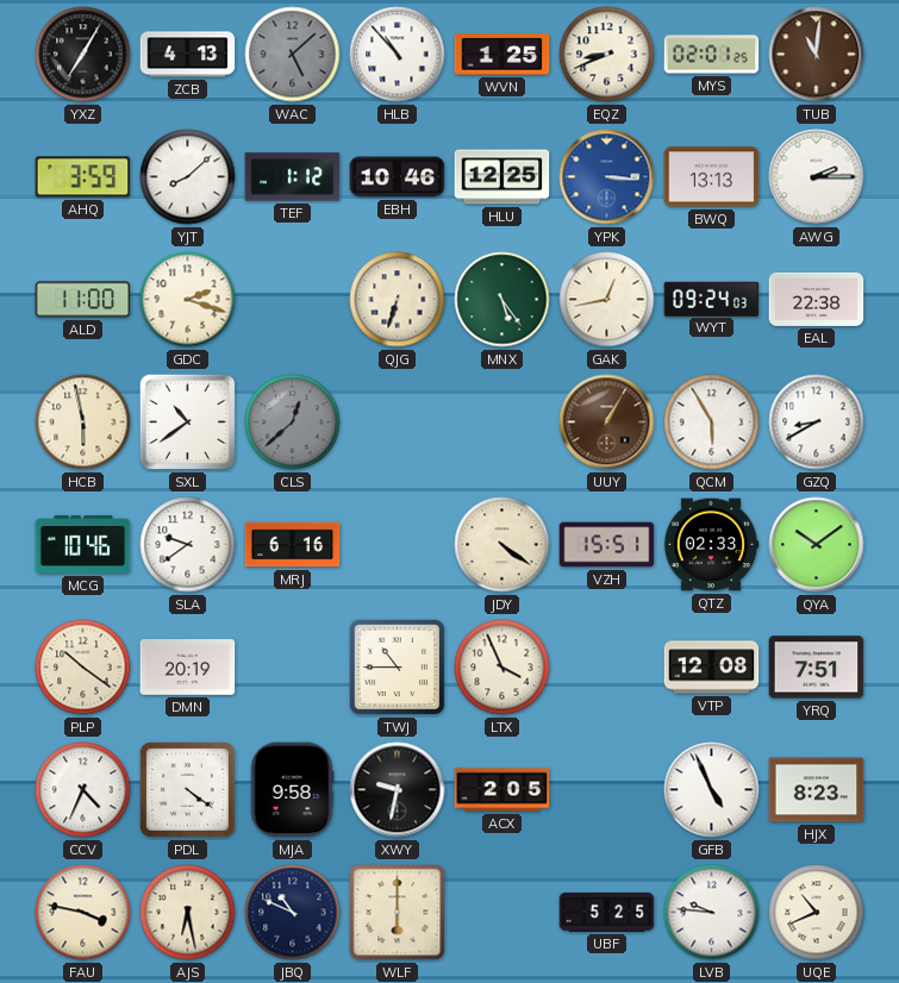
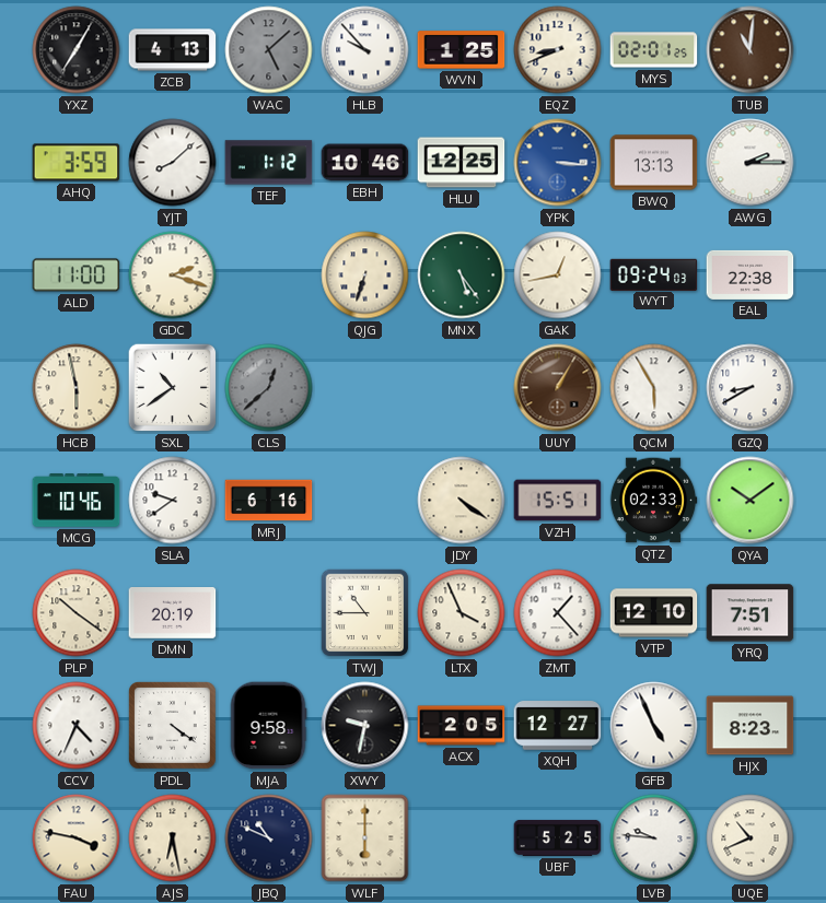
HLB: 10:53 -> 9:53 (365, 50)
ZMT: none -> 1:23 (558, 613)
VTP: 12:08 -> 12:10 (654, 613)
XQH: none -> 12:27 (558, 726)
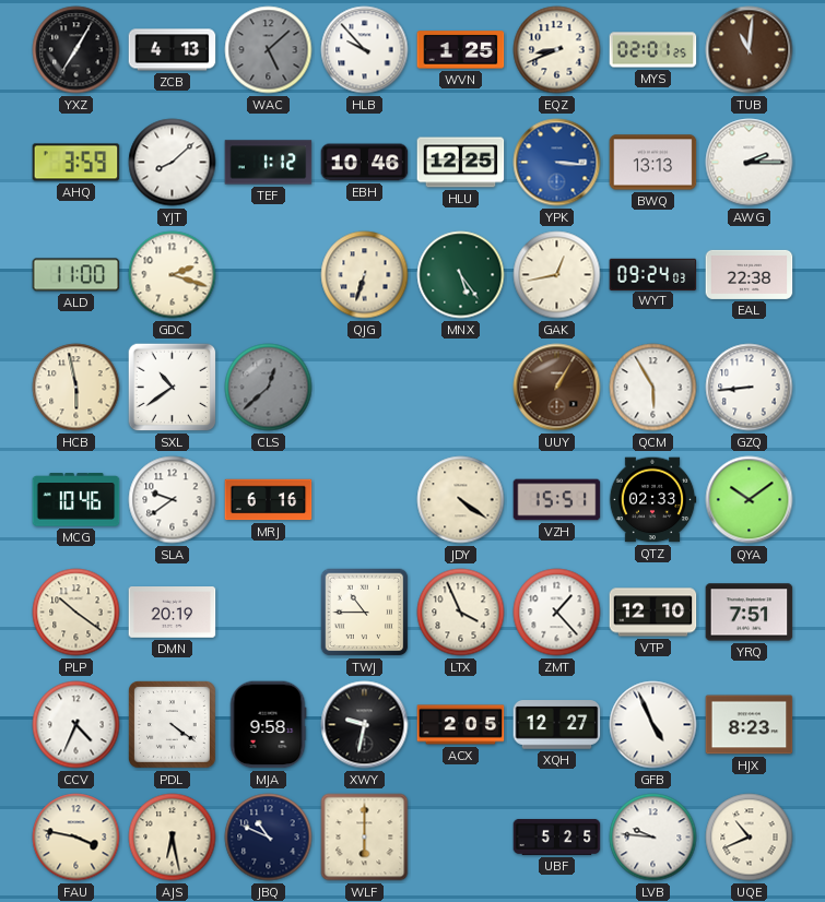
GZQ: 8:40 -> 8:44 (750, 388)
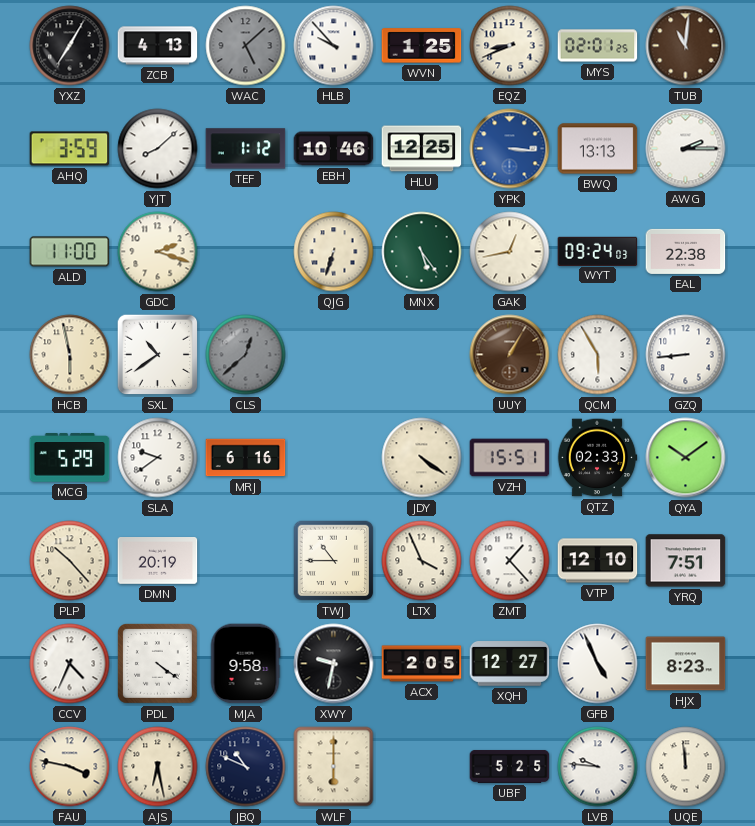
MCG: 10:46 -> 5:29 (70, 458)
PLP: 10:21 -> 10:23 (70, 561)
UQE: 10:41 -> 11:59 (686, 767)
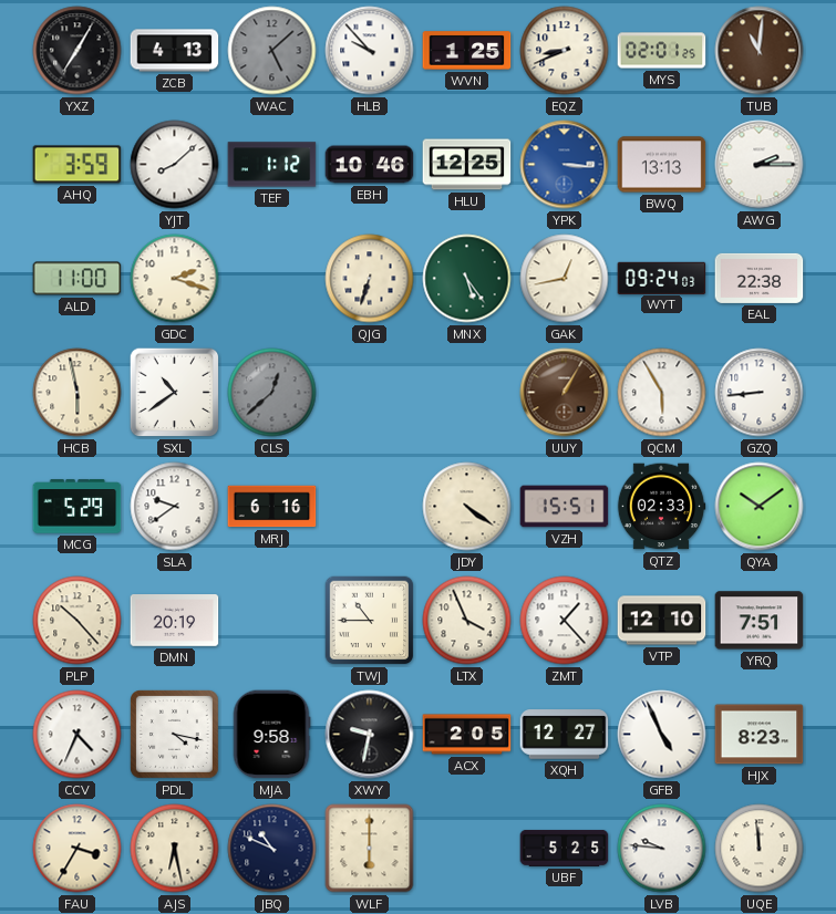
PDL: 4:21 -> 4:17 (174, 734)
FAU: 3:47 -> 3:35 (78, 849)
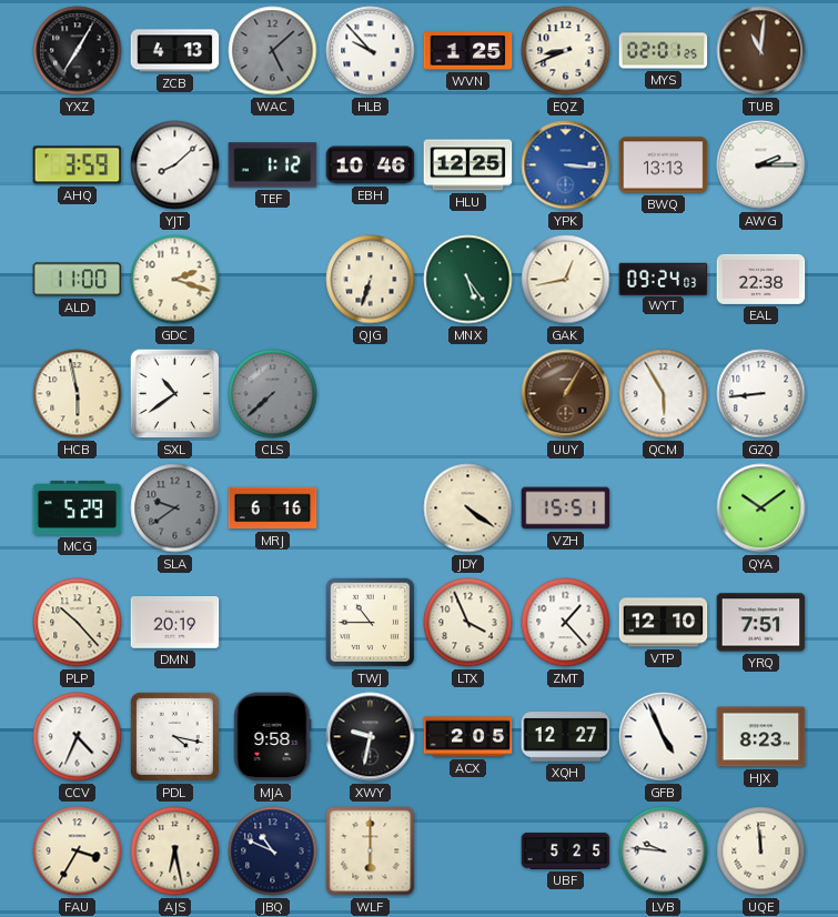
CLS: 12:38 -> 7:38 (273, 394)
SLA dial: white -> grey (175, 508)
QTZ: 02:33 -> none (661, 507)
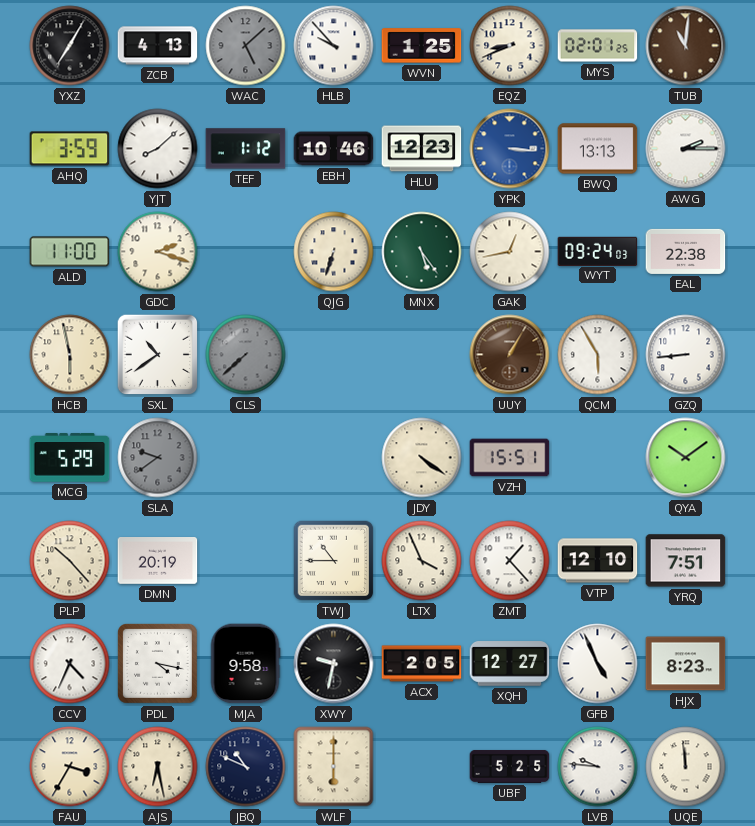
HLU: 12:25 -> 12:23 (422, 149)
MRJ: 6:16 -> none (273, 508)
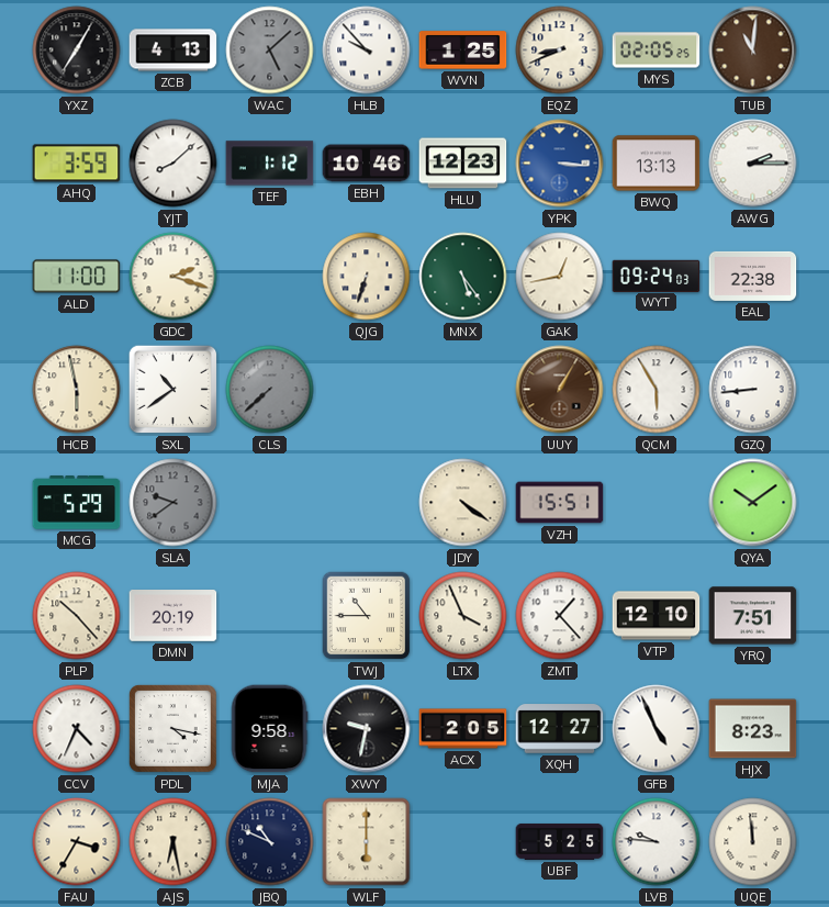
MYS: 02:01 -> 02:05 (657, 51)
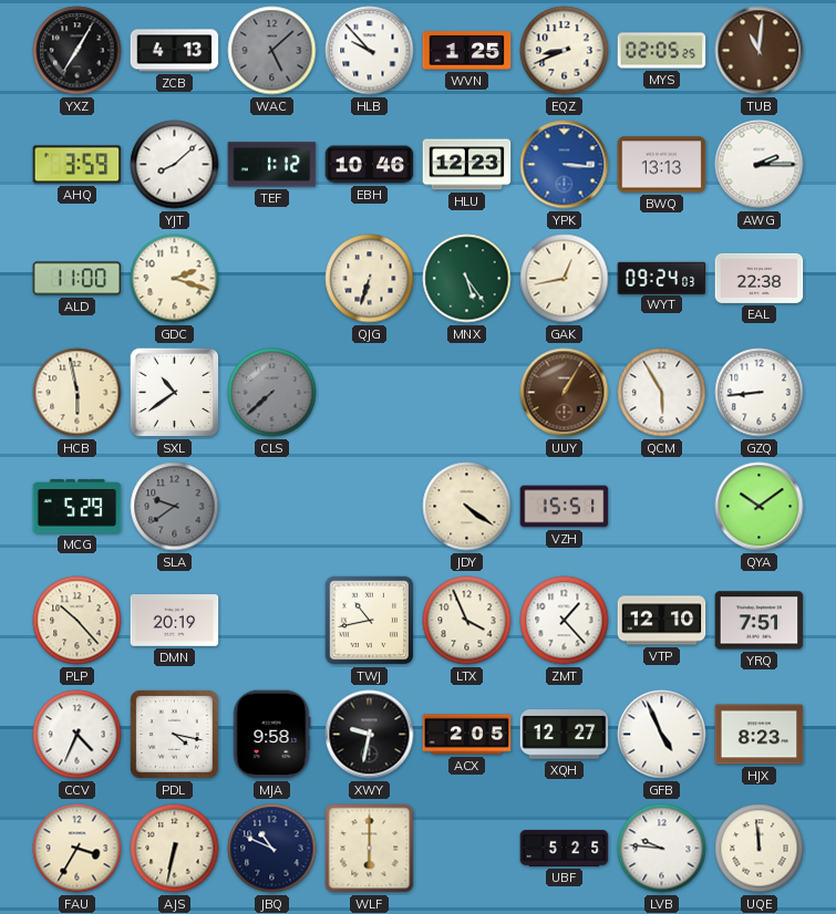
TWJ: 10:45 -> 10:43 (370, 621)
AJS: 6:28 -> 6:32 (175, 849)
